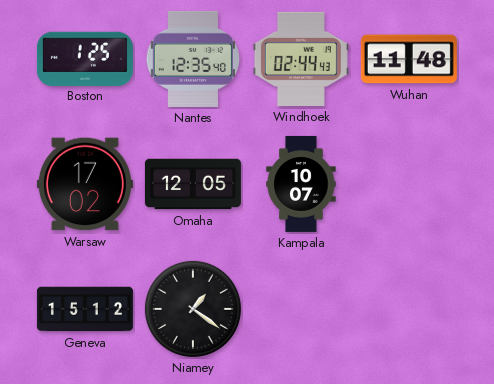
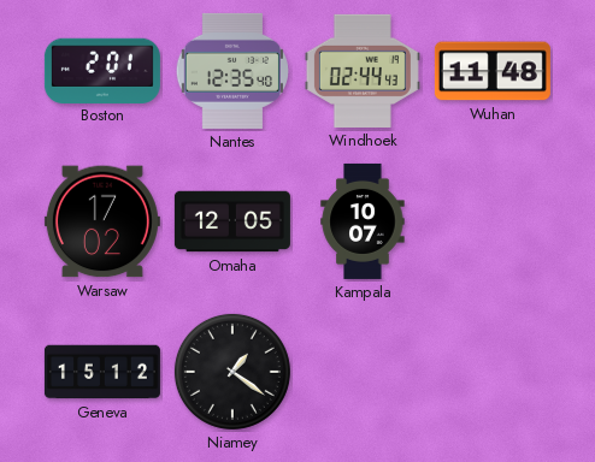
Boston: 1:25 -> 2:01 (102, 70)
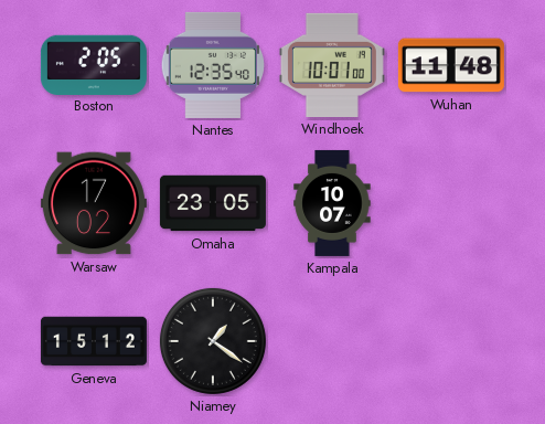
Boston: 2:01 -> 2:05 (94, 64)
Windhoek: 02:44 -> 10:01 (332, 65)
Omaha: 12:05 -> 23:05 (213, 203)
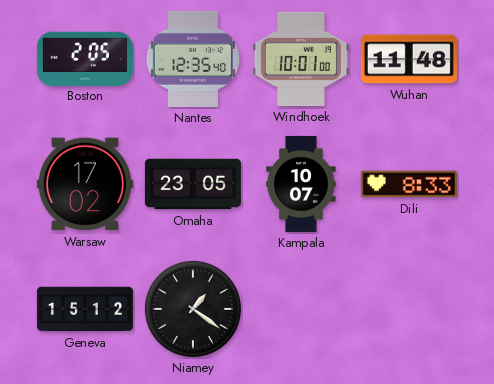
Dili: none -> 8:33 (409, 184)
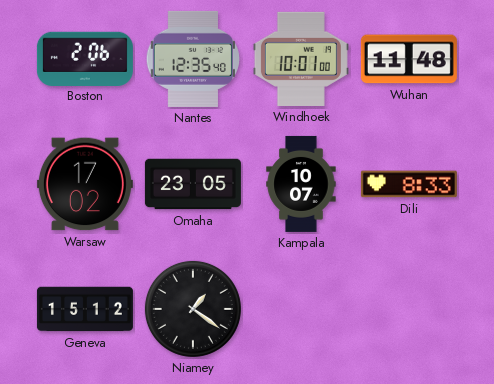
Boston: 2:05 -> 2:06 (85, 58)
